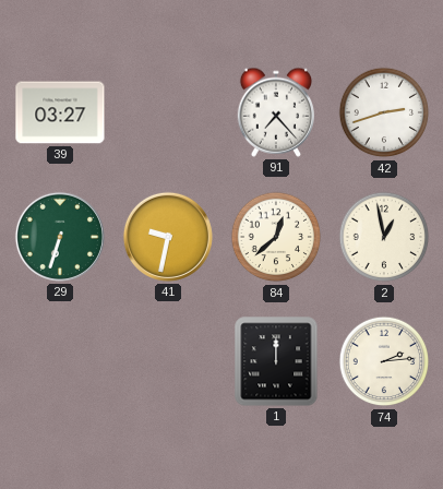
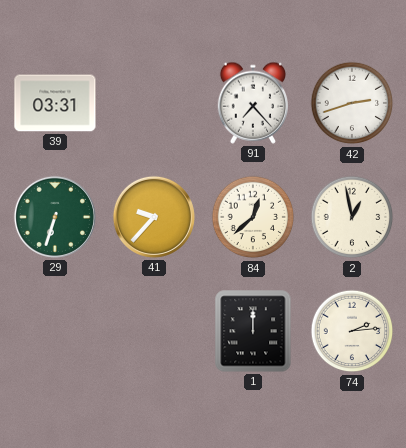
39: 03:27 -> 03:31 (55, 103)
41: 9:32 -> 9:37 (154, 217)
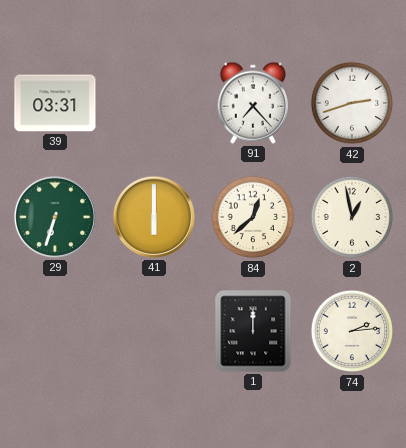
41: 9:37 -> 6:00 (154, 217)
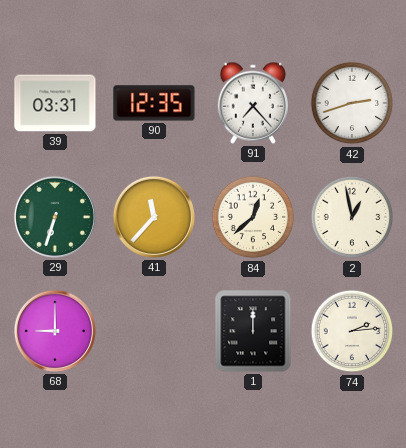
90: none -> 12:35 (154, 103)
41: 6:00 -> 11:37 (154, 217)
68: none -> 9:00 (55, 331)
